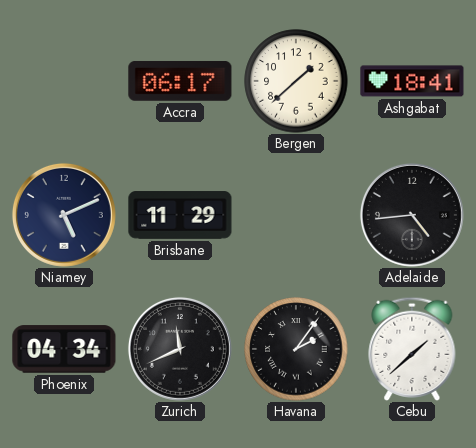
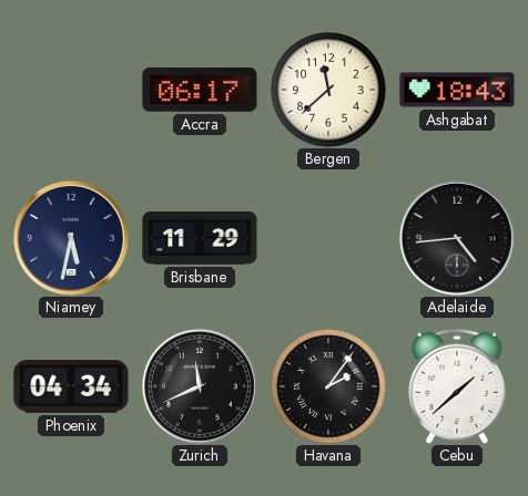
Bergen: 1:38 -> 11:38 (328, 90)
Ashgabat: 18:41 -> 18:43 (457, 90)
Niamey: 5:11 -> 5:32 (71, 238)
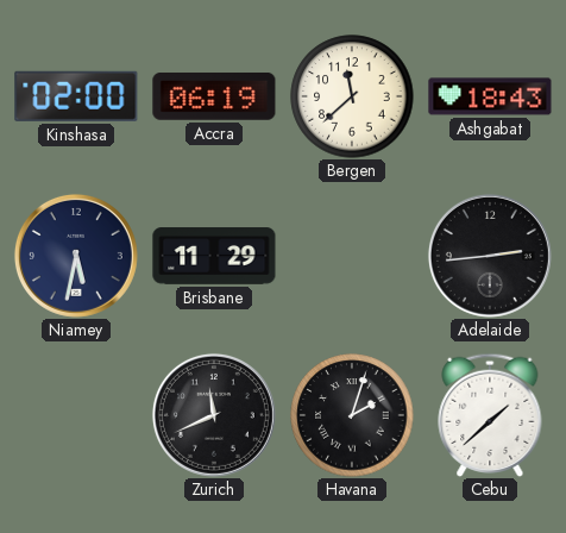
Kinshasa: none -> 02:00 (76, 96)
Accra: 06:17 -> 06:19 (214, 96)
Adelaide: 4:44 -> 2:44 (490, 256)
Phoenix: 04:34 -> none (71, 386)
Havana: 2:06 -> 2:03 (352, 415)
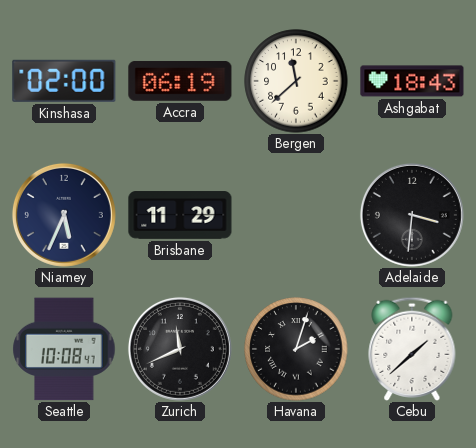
Niamey: 5:32 -> 5:34 (64, 215)
Adelaide: 2:44 -> 3:31 (412, 215)
Seattle: none -> 10:08 (64, 349)
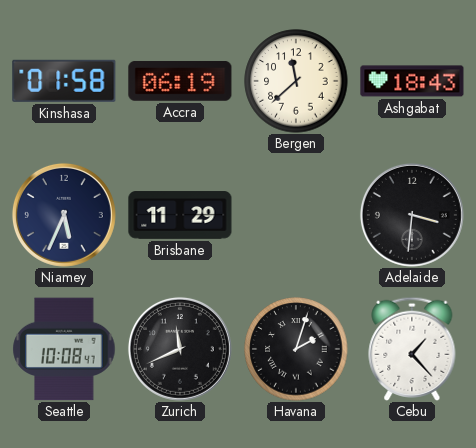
Kinshasa: 02:00 -> 01:58 (64, 81)
Cebu: 1:38 -> 1:23 (412, 349)
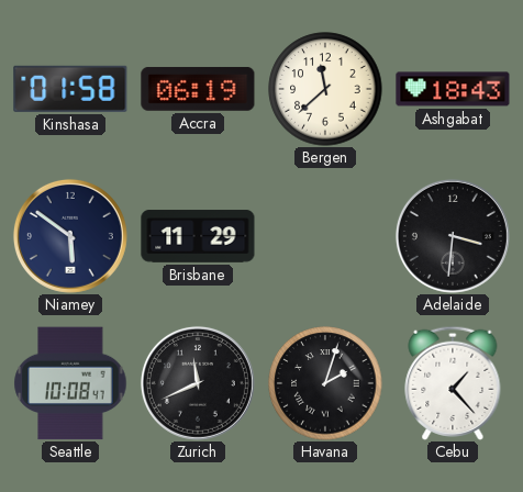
Niamey: 5:34 -> 5:51 (70, 236)
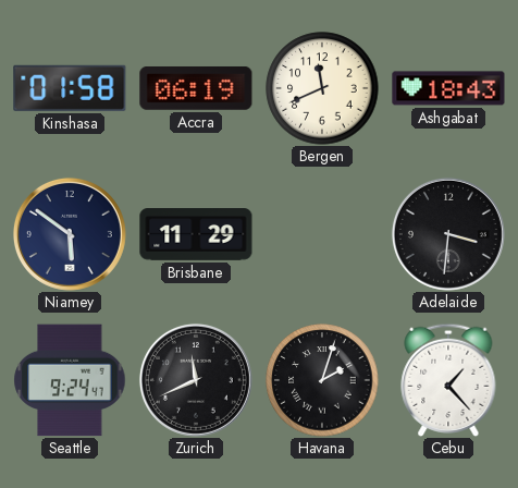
Bergen: 11:38 -> 11:41 (322, 88)
Seattle: 10:08 -> 9:24 (70, 380)
